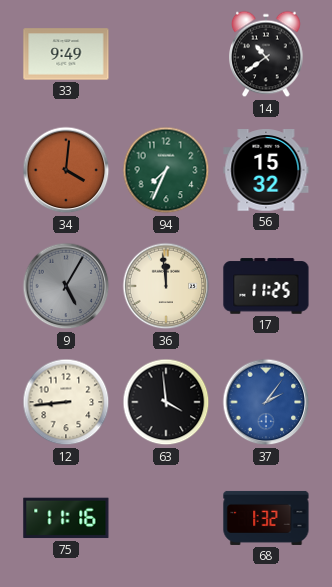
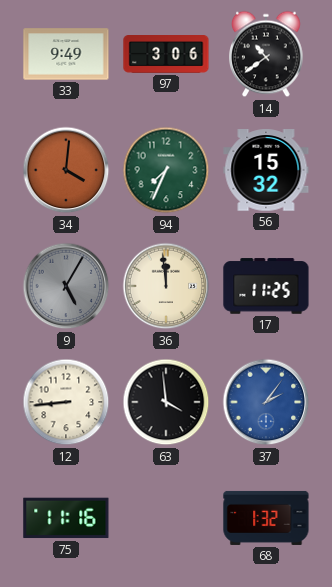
97: none -> 3:06 (166, 55)
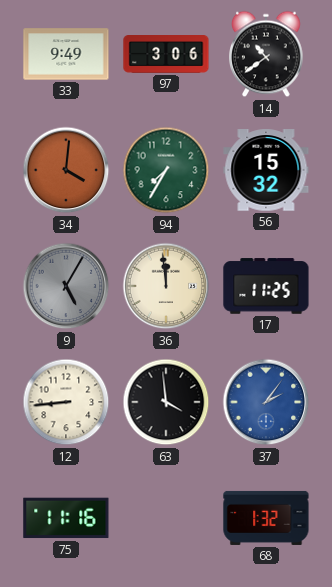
94: 7:34 -> 7:35 (166, 170)
